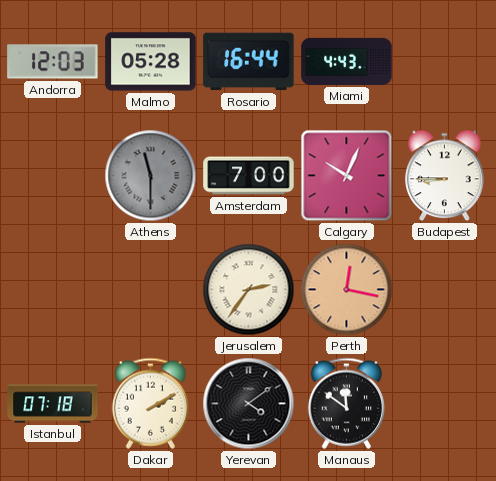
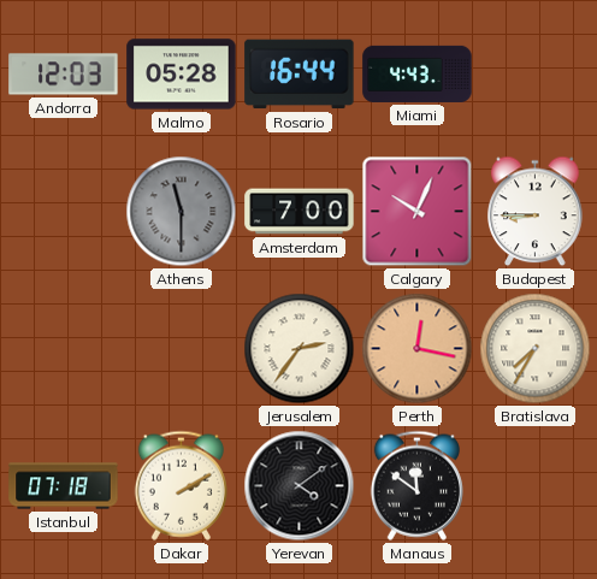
Bratislava: none -> 7:35 (536, 349)
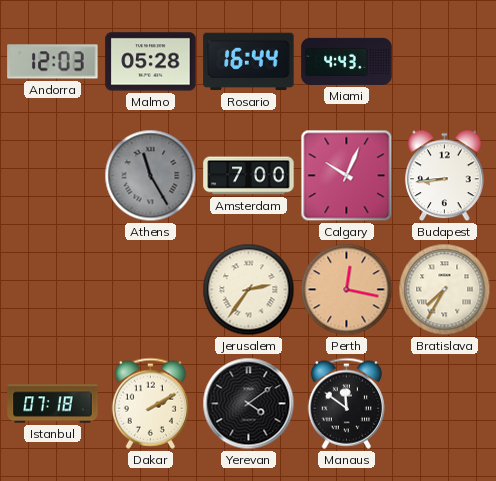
Athens: 11:30 -> 11:25 (151, 176)
Budapest: 8:45 -> 8:44 (445, 176)
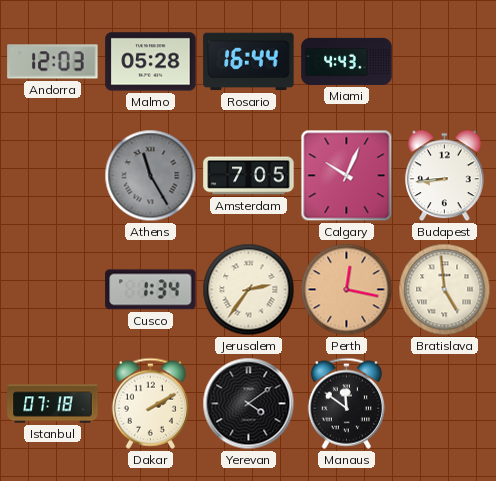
Amsterdam: 7:00 -> 7:05 (249, 176)
Cusco: none -> 1:34 (151, 290)
Bratislava: 7:35 -> 4:59 (445, 290)
